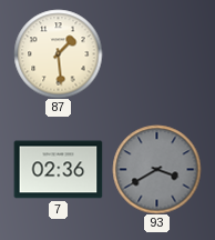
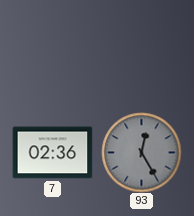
87: 1:29 -> none (58, 53)
93: 3:40 -> 12:25 (141, 152)
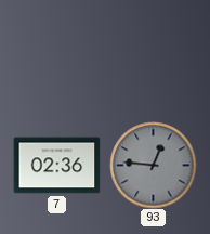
93: 12:25 -> 12:46 (153, 165)
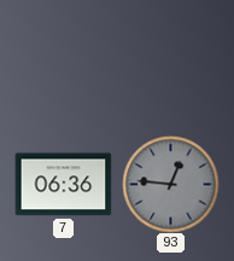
7: 02:36 -> 06:36 (63, 185)
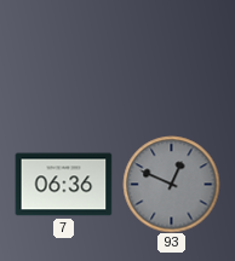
93: 12:46 -> 12:49 (171, 184)
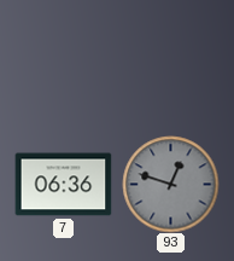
93: 12:49 -> 12:48 (170, 184)
